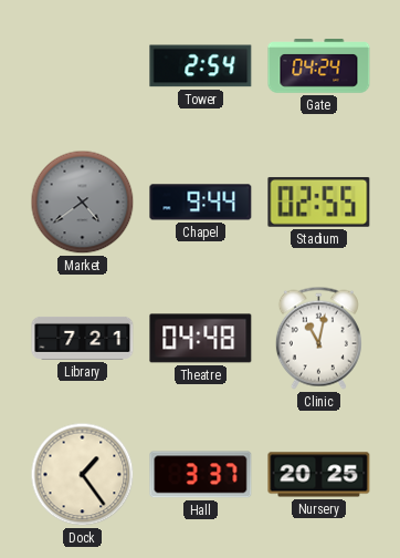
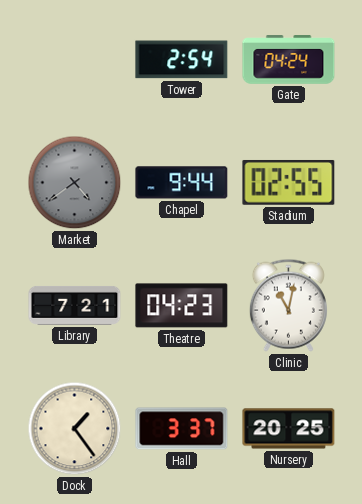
Theatre: 04:48 -> 04:23 (182, 306)
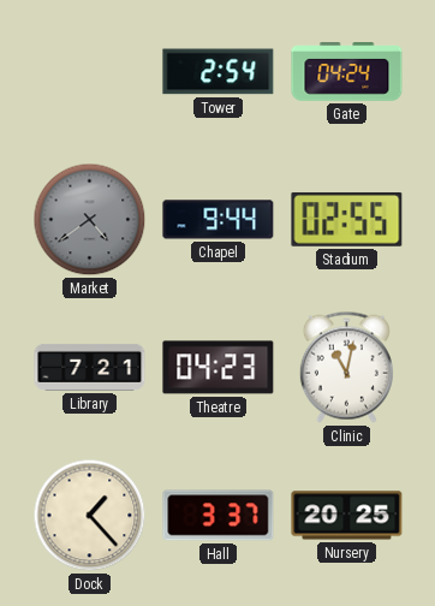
Dock: 1:24 -> 1:23 (90, 516)
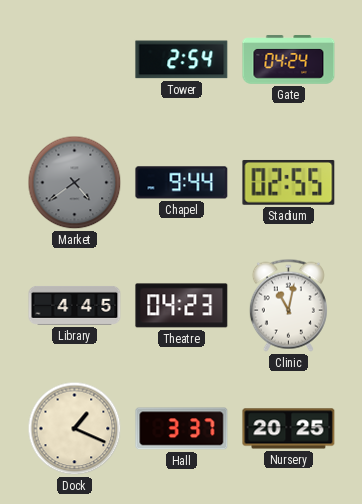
Library: 7:21 -> 4:45 (75, 305)
Dock: 1:23 -> 1:19 (75, 429)
